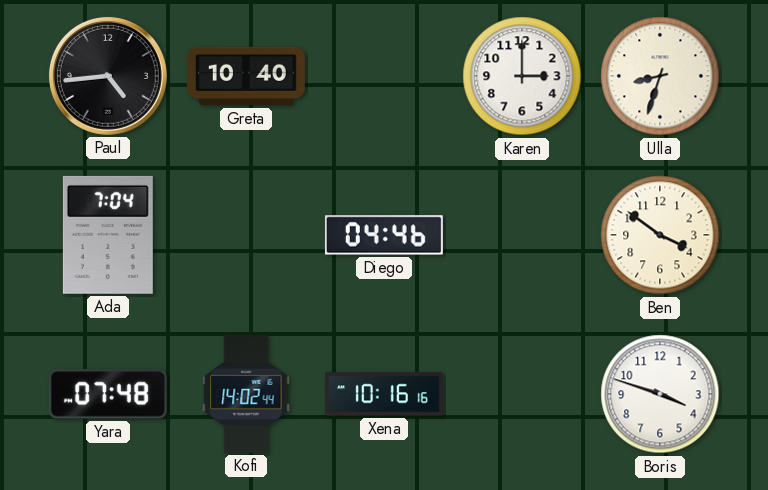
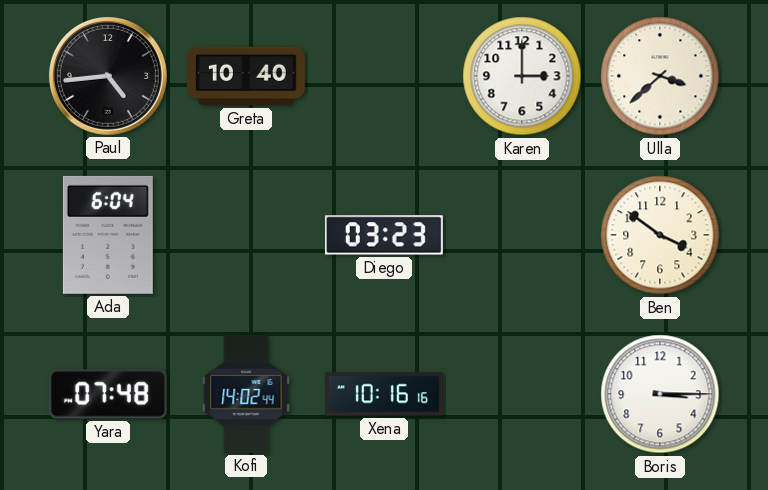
Ulla: 8:33 -> 3:38 (660, 76)
Ada: 7:04 -> 6:04 (108, 235)
Diego: 04:46 -> 03:23 (384, 235)
Boris: 3:48 -> 3:15 (660, 394)
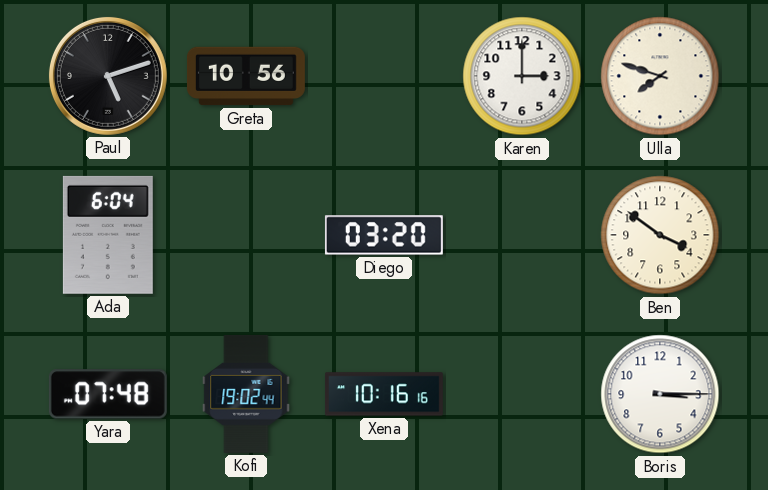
Paul: 4:44 -> 5:12 (108, 76)
Greta: 10:40 -> 10:56 (246, 76)
Ulla: 3:38 -> 7:48 (660, 76)
Diego: 03:23 -> 03:20 (384, 235)
Kofi: 14:02 -> 19:02 (246, 394)
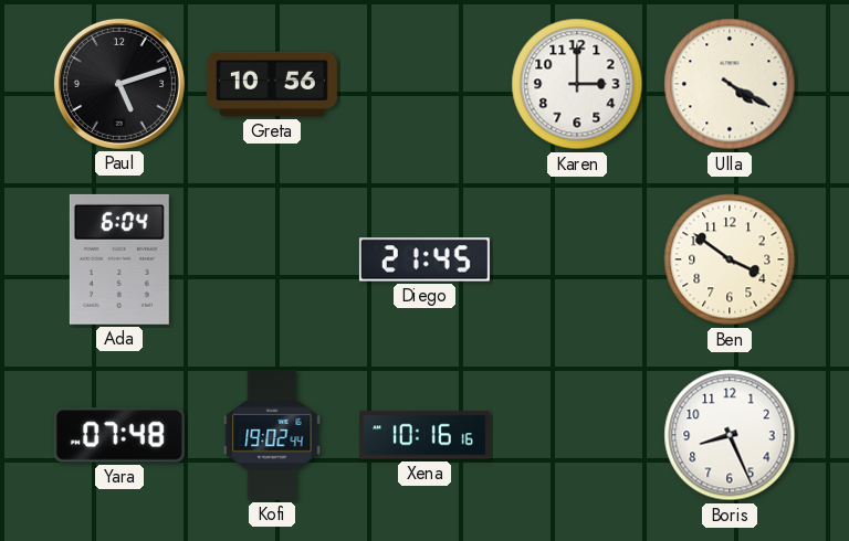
Ulla: 7:48 -> 4:20 (730, 84)
Diego: 03:20 -> 21:45 (424, 259)
Boris: 3:15 -> 8:26 (730, 435)
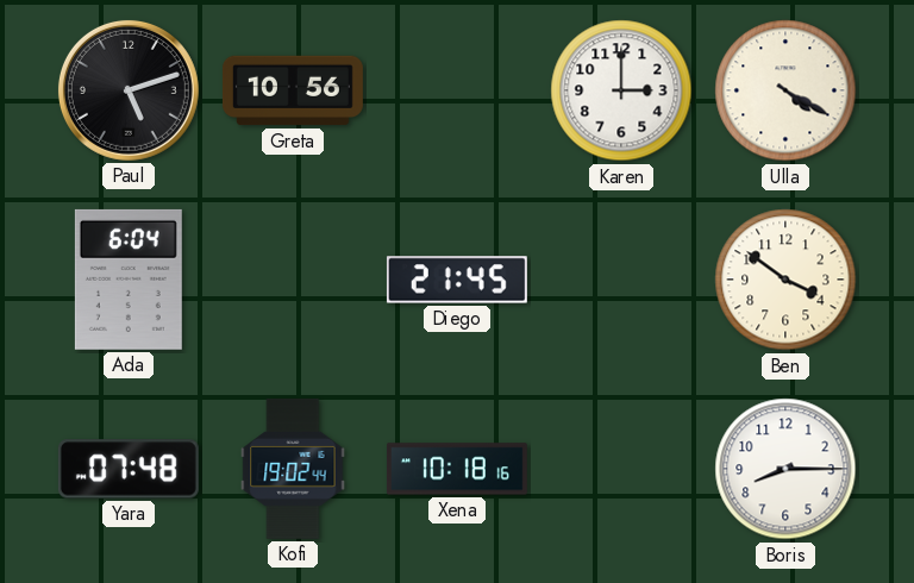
Xena: 10:16 -> 10:18 (457, 469)
Boris: 8:26 -> 8:15 (785, 469)
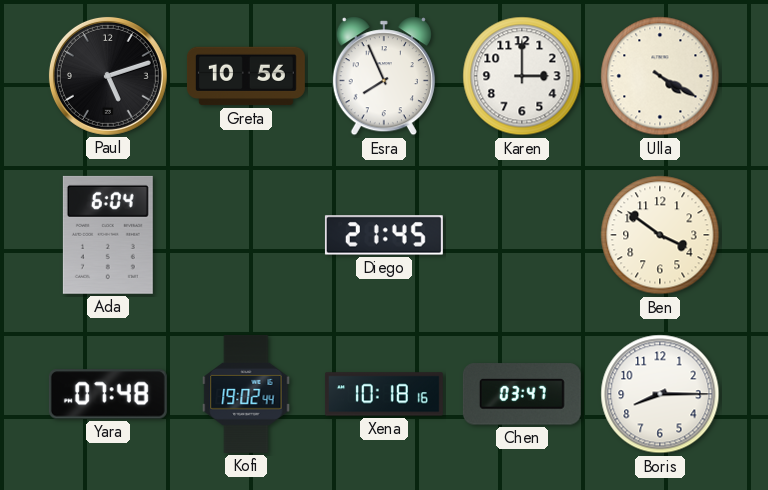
Esra: none -> 7:56 (384, 76)
Chen: none -> 03:47 (522, 394)
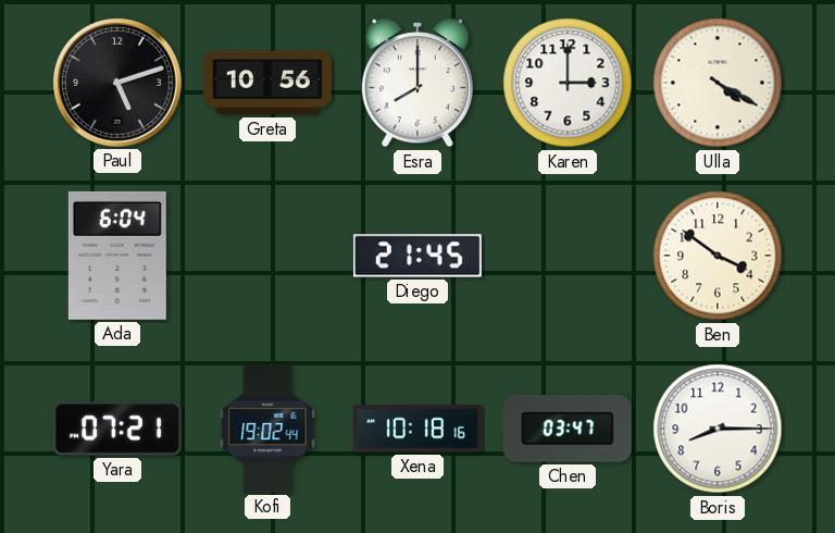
Esra: 7:56 -> 8:00 (417, 83)
Yara: 07:48 -> 07:21 (117, 429)
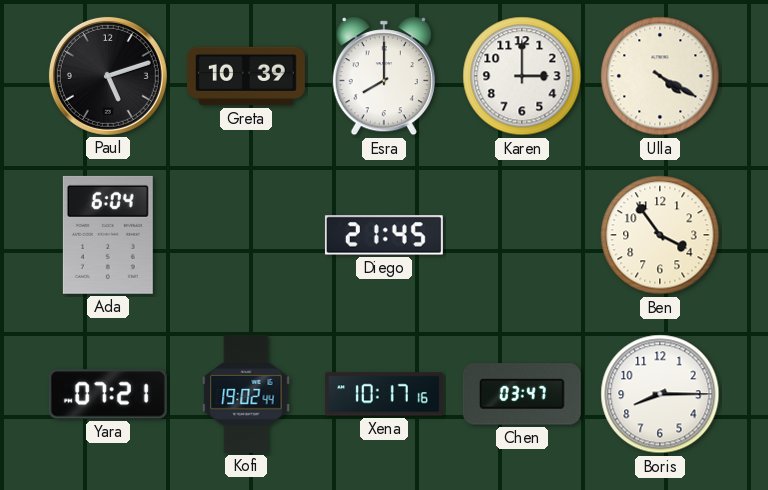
Greta: 10:56 -> 10:39 (246, 76)
Ben: 3:51 -> 3:54 (660, 235)
Xena: 10:18 -> 10:17 (384, 394)
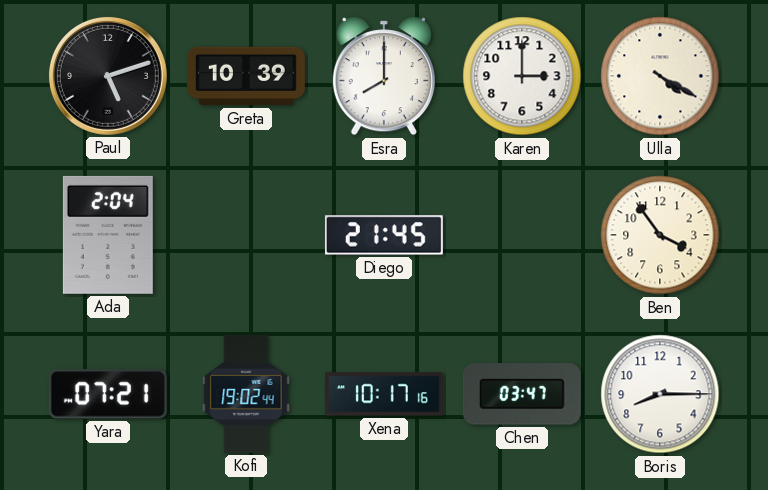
Ada: 6:04 -> 2:04 (108, 235)
